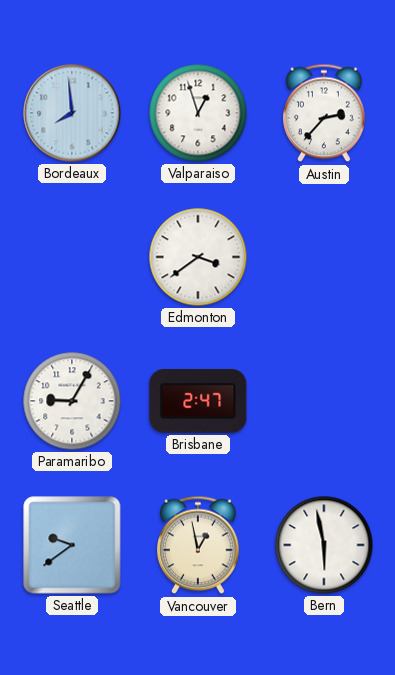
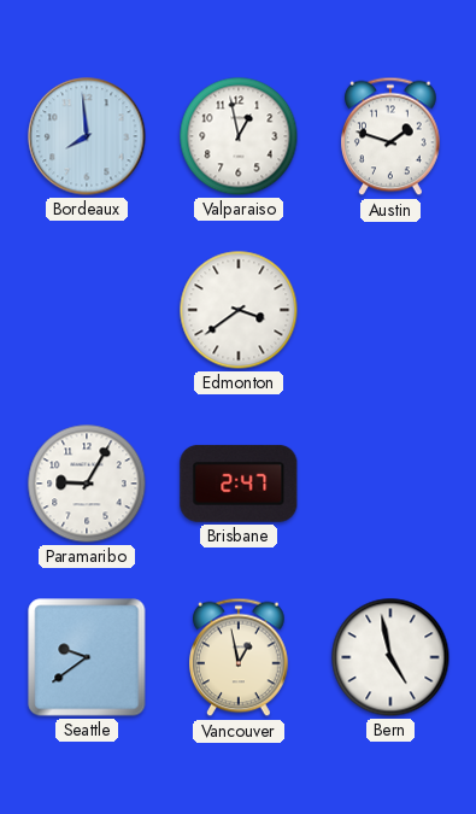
Valparaiso: 12:57 -> 12:58 (239, 136)
Austin: 2:37 -> 1:48 (392, 136)
Bern: 5:58 -> 4:58 (390, 657)
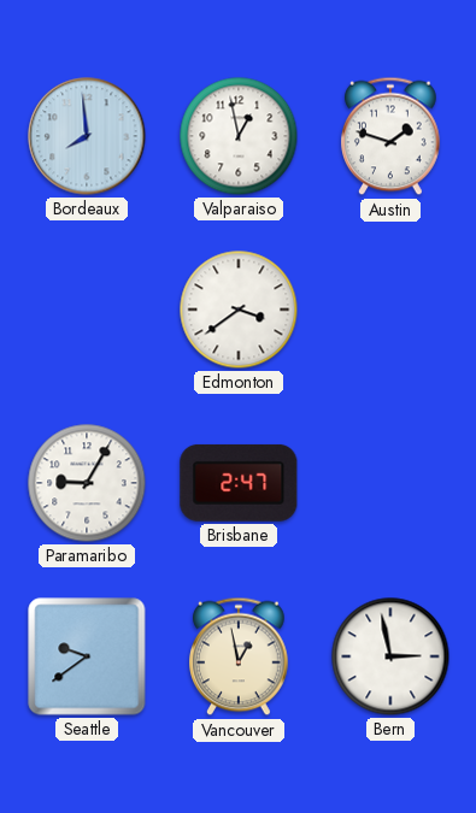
Bern: 4:58 -> 2:58 (390, 656)
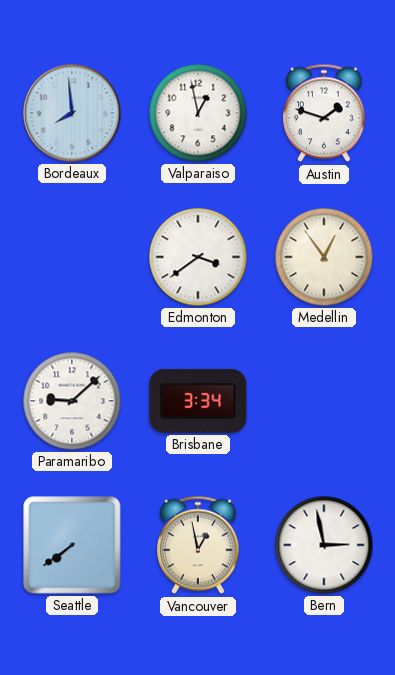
Medellin: none -> 12:54 (324, 257)
Paramaribo: 9:05 -> 9:08 (72, 401)
Brisbane: 2:47 -> 3:34 (198, 401)
Seattle: 9:39 -> 7:39 (72, 545)
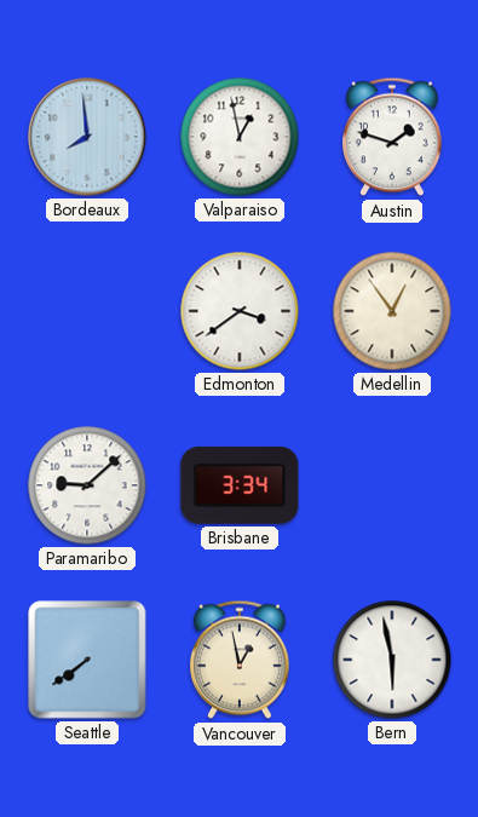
Bern: 2:58 -> 5:58 (392, 660)
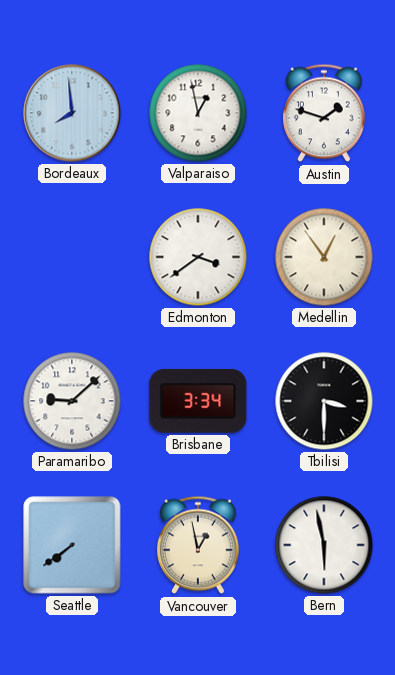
Tbilisi: none -> 3:30 (324, 401)
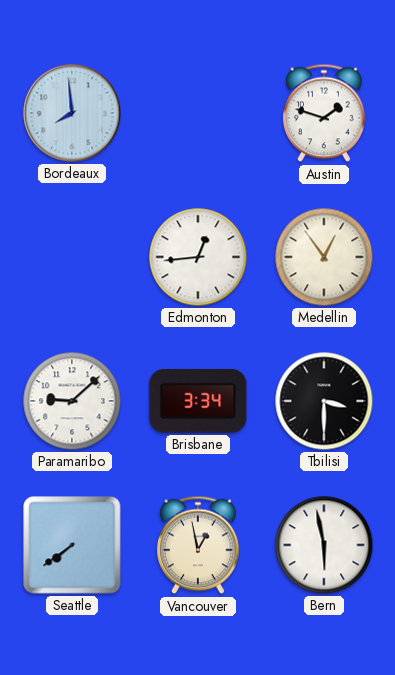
Valparaiso: 12:58 -> none (198, 113)
Edmonton: 3:39 -> 12:44 (198, 257)
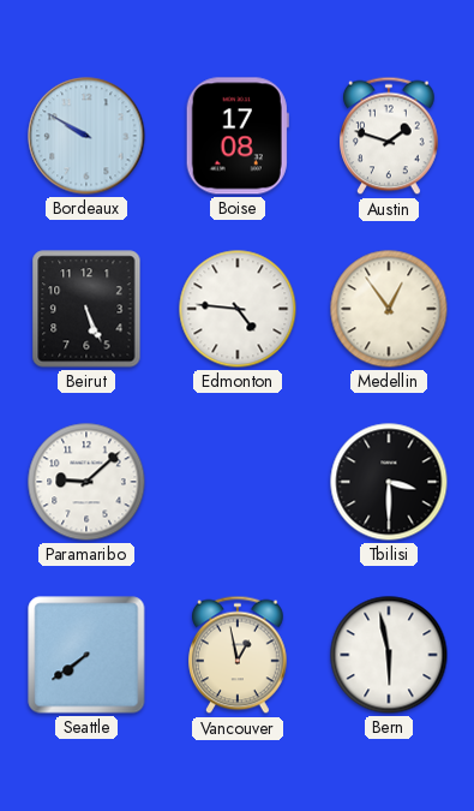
Bordeaux: 7:59 -> 9:50 (86, 136)
Boise: none -> 17:08 (238, 136)
Beirut: none -> 5:26 (86, 309)
Edmonton: 12:44 -> 4:46 (238, 309)
Brisbane: 3:34 -> none (198, 401)
